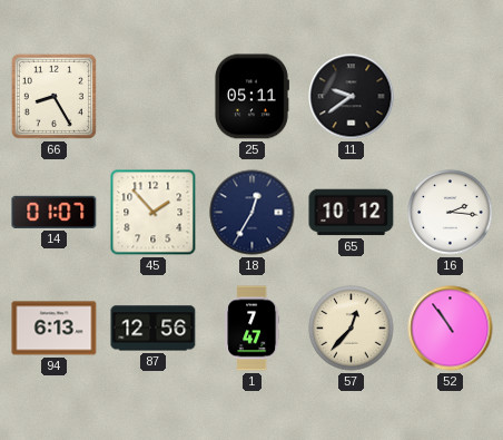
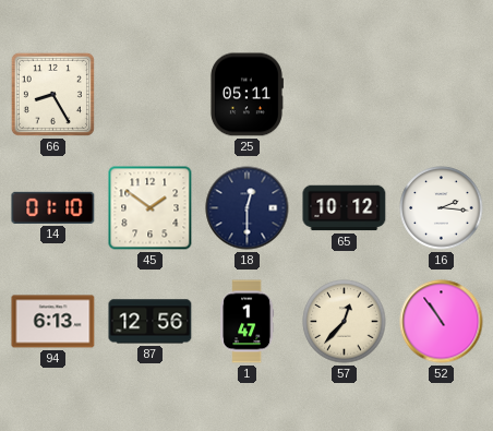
11: 9:39 -> none (352, 97)
14: 01:07 -> 01:10 (53, 207)
45: 1:53 -> 1:51 (151, 208)
18: 12:35 -> 12:30 (248, 208)
1: 7:47 -> 1:47 (248, 322)
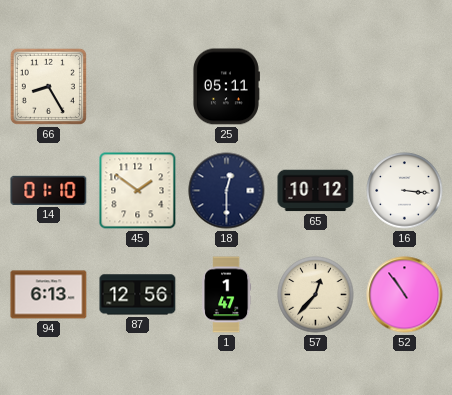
16: 2:16 -> 3:16 (405, 191)
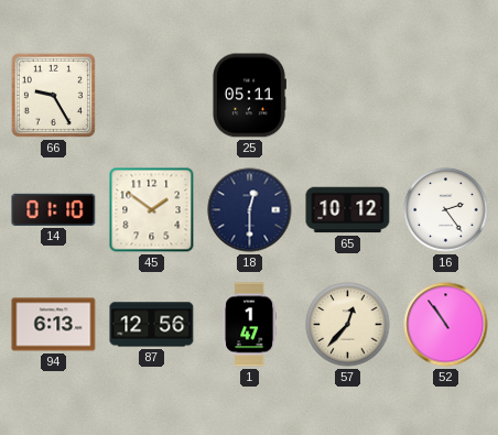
66: 8:25 -> 9:25 (53, 95)
16: 3:16 -> 2:24 (446, 210)
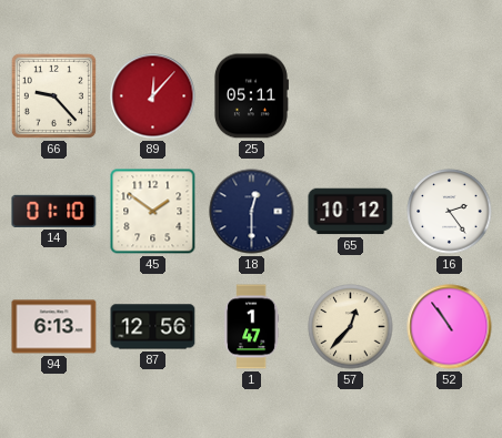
66: 9:25 -> 9:23 (53, 95)
89: none -> 12:07 (153, 96)
